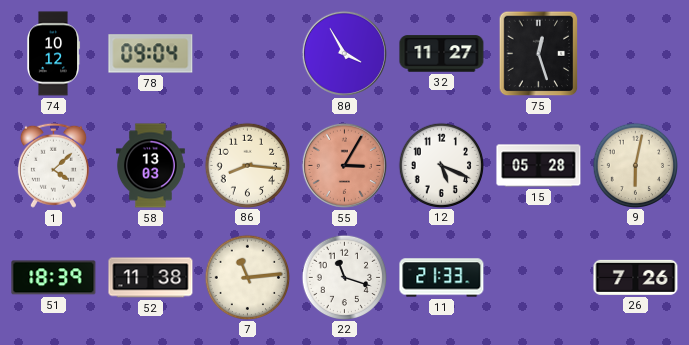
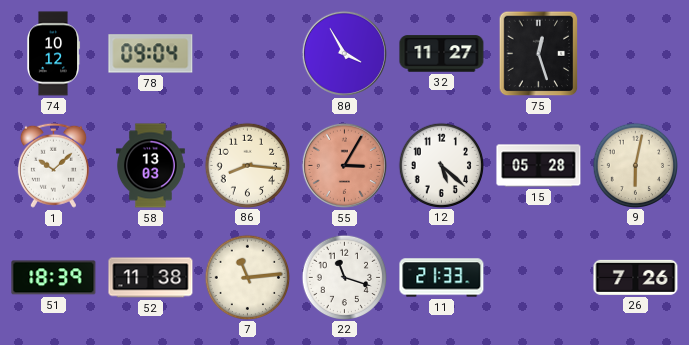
1: 4:08 -> 10:08 (53, 165)
12: 5:19 -> 5:22 (441, 165)
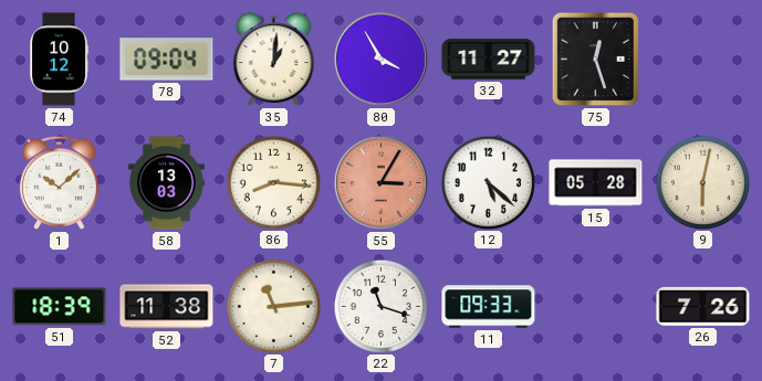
35: none -> 1:01 (274, 60)
11: 21:33 -> 09:33 (489, 307)
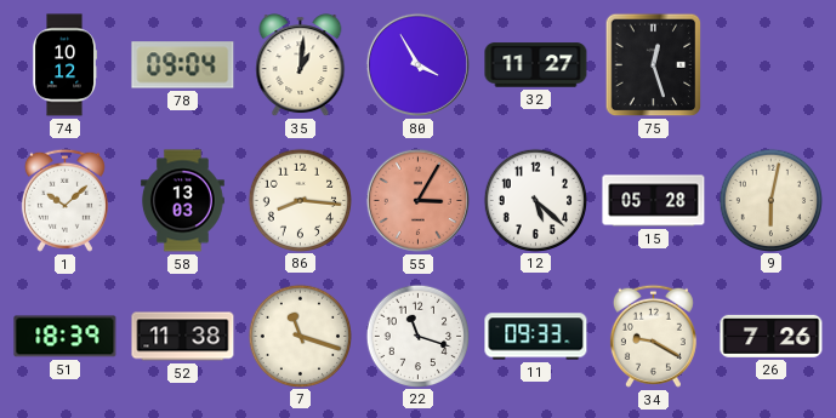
7: 11:14 -> 11:18 (300, 336)
34: none -> 9:20 (653, 336)
